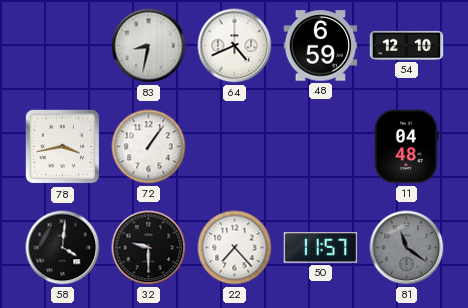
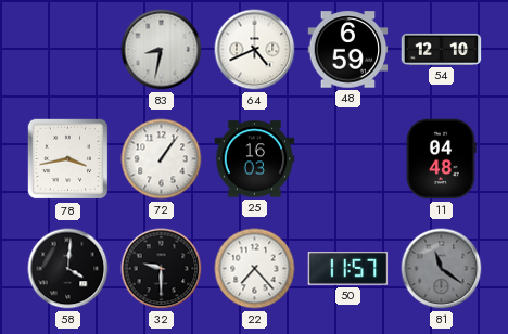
25: none -> 16:03 (255, 159)
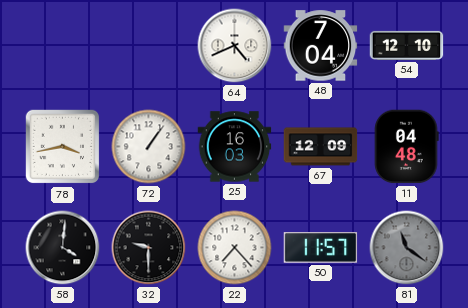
83: 8:32 -> none (162, 50)
48: 6:59 -> 7:04 (321, 46)
67: none -> 12:09 (321, 147)
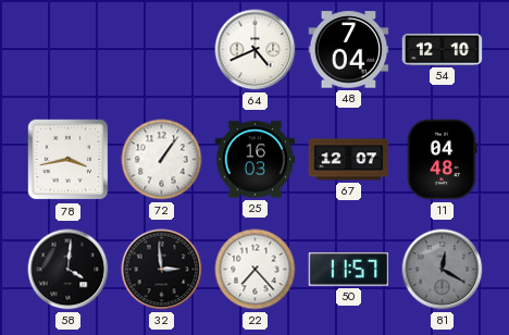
67: 12:09 -> 12:07 (349, 160)
32: 9:30 -> 2:59 (162, 270)
81: 11:21 -> 12:20 (443, 270)
